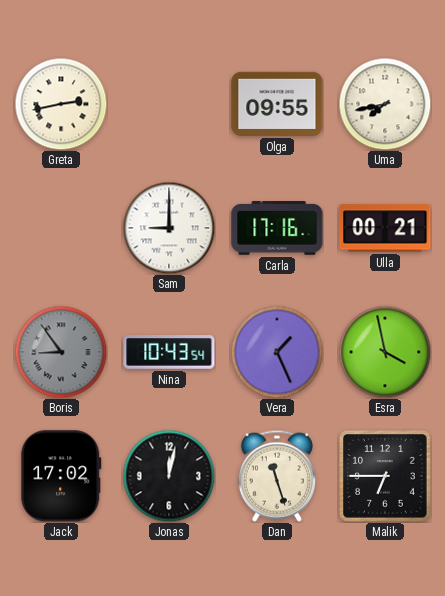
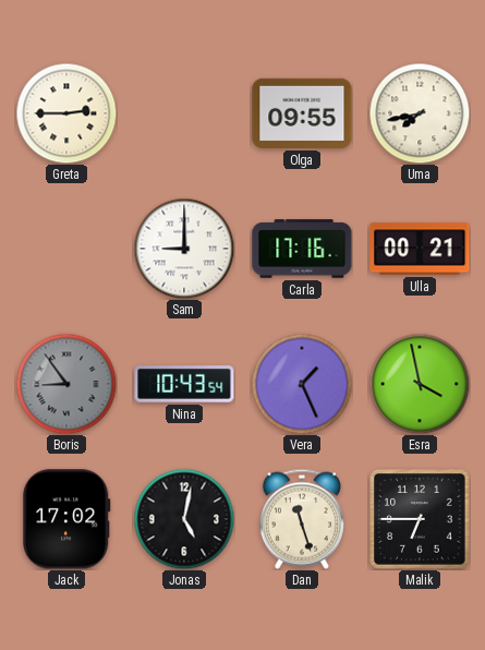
Greta: 2:43 -> 2:45 (66, 113)
Jonas: 12:02 -> 5:02 (184, 519)
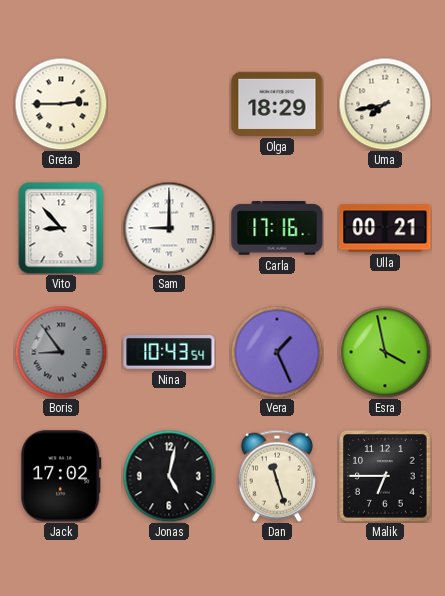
Olga: 09:55 -> 18:29 (277, 104)
Vito: none -> 8:53 (61, 228)
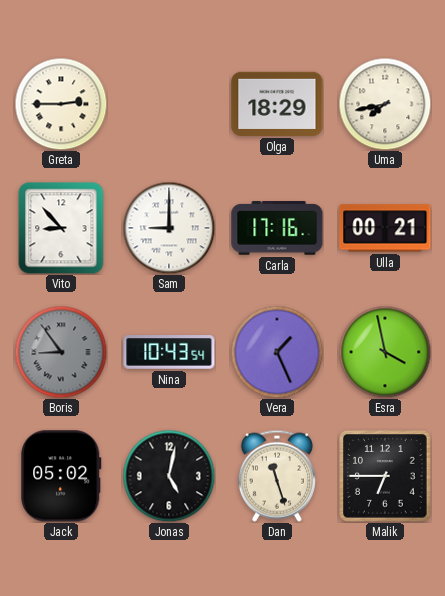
Jack: 17:02 -> 05:02 (61, 476)
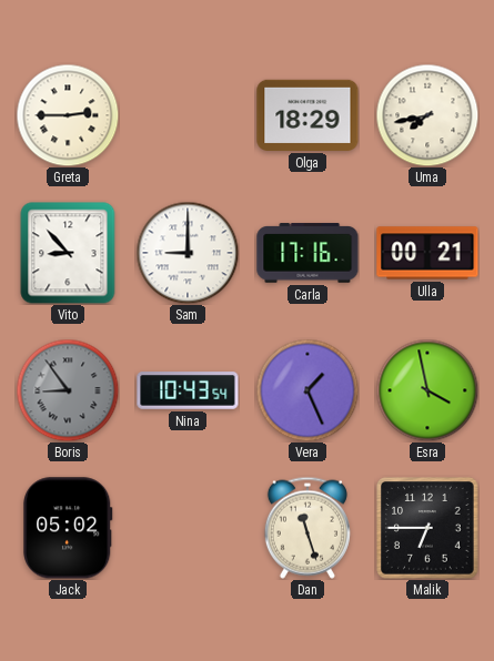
Jonas: 5:02 -> none (169, 476)
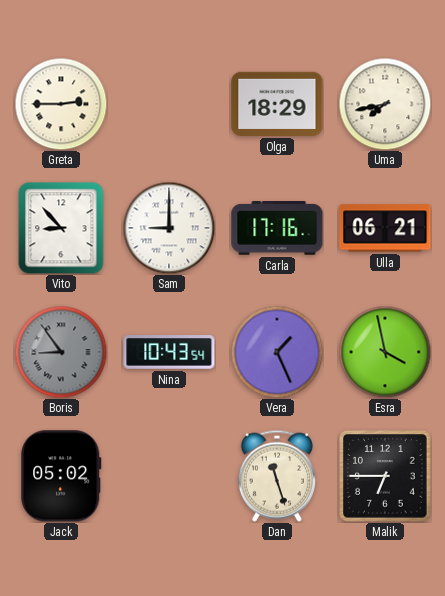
Ulla: 00:21 -> 06:21 (385, 228)
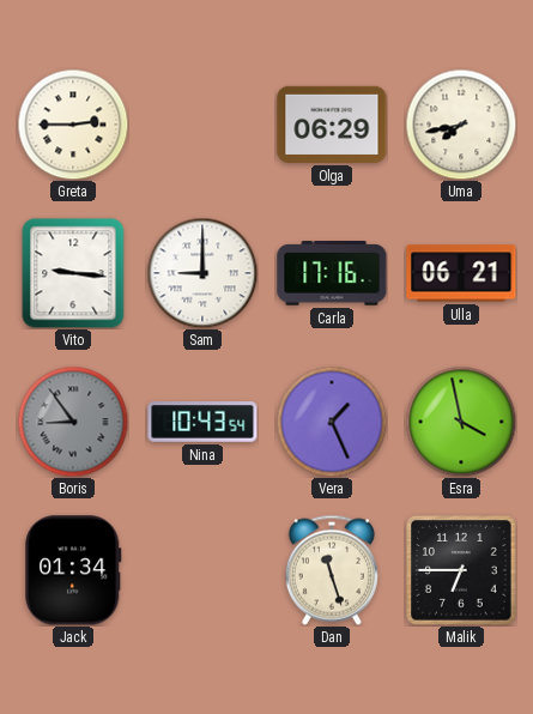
Olga: 18:29 -> 06:29 (332, 125)
Vito: 8:53 -> 9:16 (73, 273)
Jack: 05:02 -> 01:34 (73, 570)
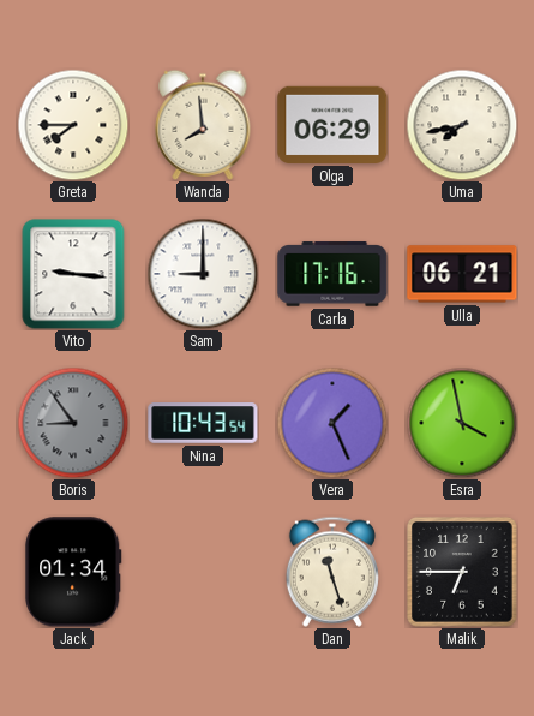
Greta: 2:45 -> 7:45 (73, 125)
Wanda: none -> 7:59 (203, 125)
